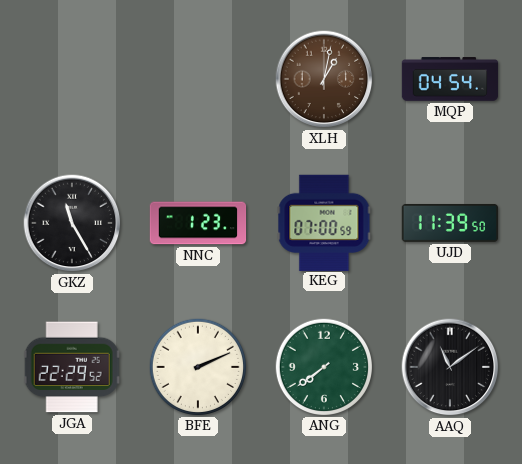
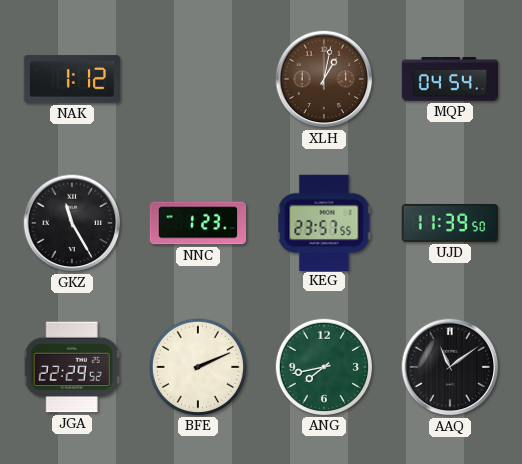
NAK: none -> 1:12 (71, 79)
KEG: 07:00 -> 23:57 (324, 222)
ANG: 7:39 -> 7:43 (323, 366)
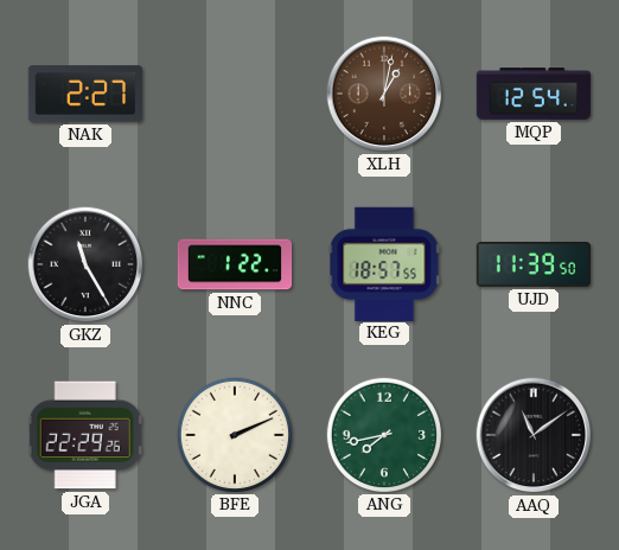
NAK: 1:12 -> 2:27 (84, 94)
MQP: 04:54 -> 12:54 (534, 94)
NNC: 1:23 -> 1:22 (235, 264)
KEG: 23:57 -> 18:57 (384, 263)
JGA: 22:29:52 -> 22:29:26 (85, 435)
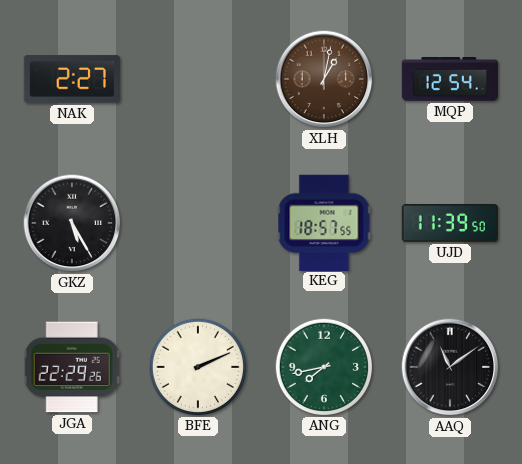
GKZ: 11:25 -> 5:25 (72, 223)
NNC: 1:22 -> none (235, 264)
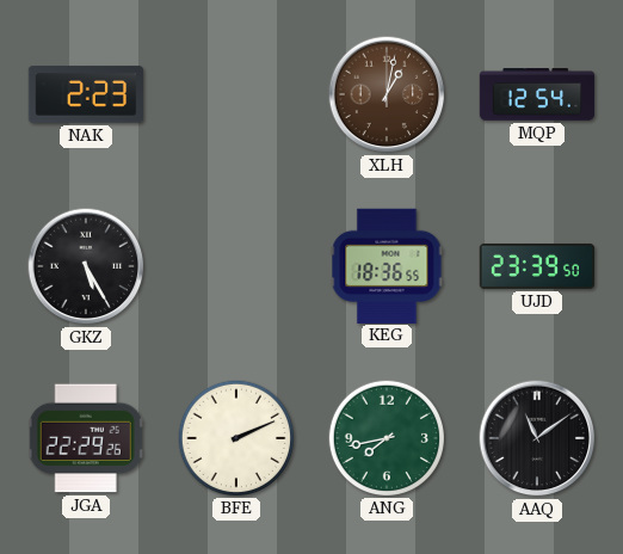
NAK: 2:27 -> 2:23 (85, 94)
KEG: 18:57 -> 18:36 (387, 265)
UJD: 11:39 -> 23:39 (537, 266)
